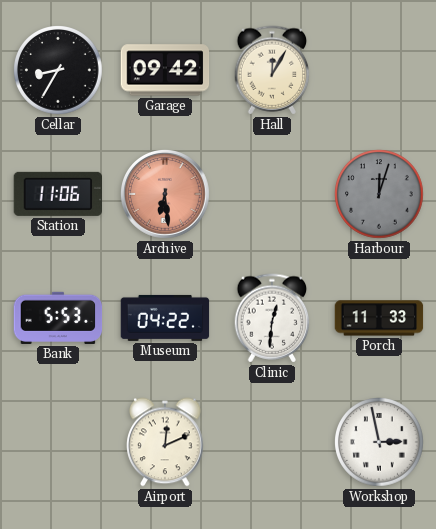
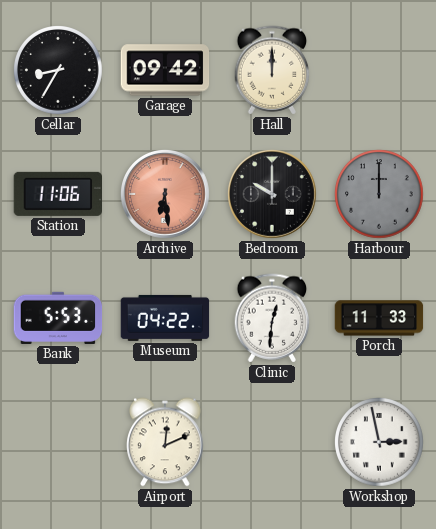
Hall: 12:05 -> 12:00 (272, 70)
Bedroom: none -> 10:00 (273, 195)
Harbour: 12:03 -> 12:00 (380, 195)
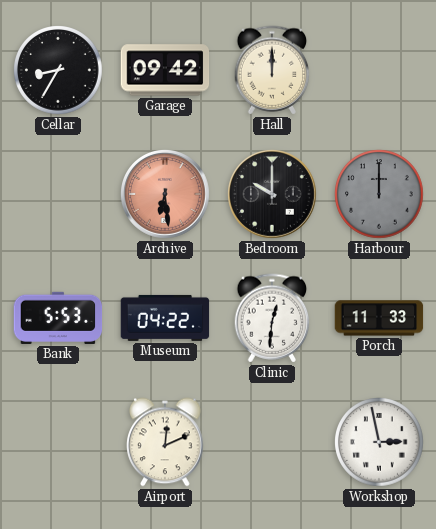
Station: 11:06 -> none (58, 194)
